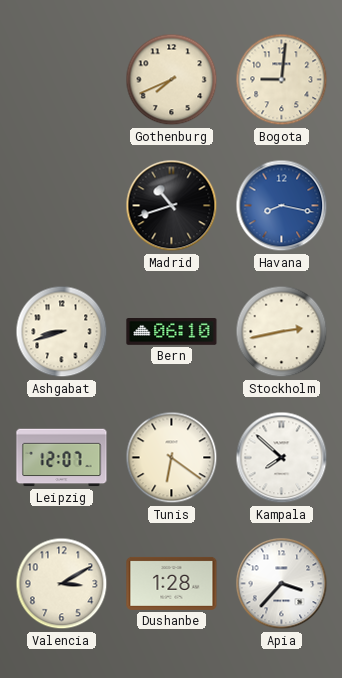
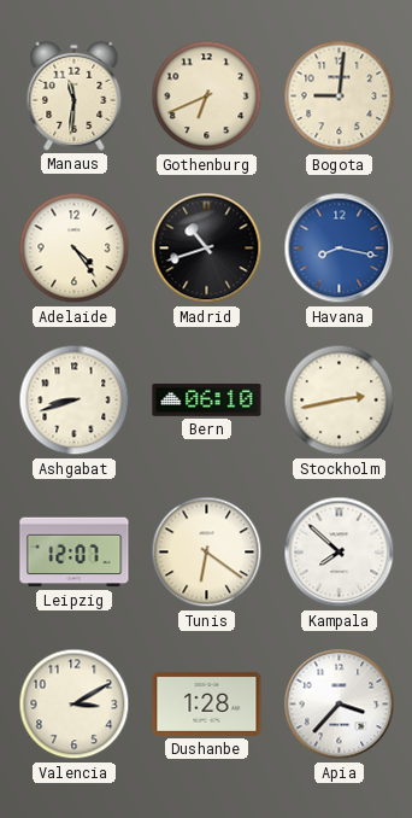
Manaus: none -> 11:31 (75, 95)
Gothenburg: 7:41 -> 6:41 (207, 97)
Adelaide: none -> 4:24 (75, 249)
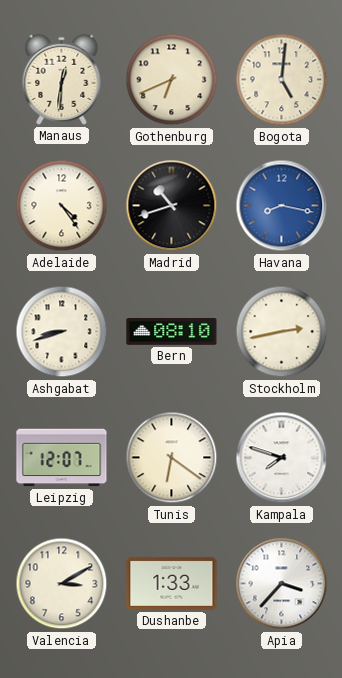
Manaus: 11:31 -> 12:31 (62, 79)
Bogota: 9:01 -> 5:01 (282, 80)
Bern: 06:10 -> 08:10 (172, 332)
Kampala: 7:52 -> 7:48 (282, 458)
Dushanbe: 1:28 -> 1:33 (172, 583)
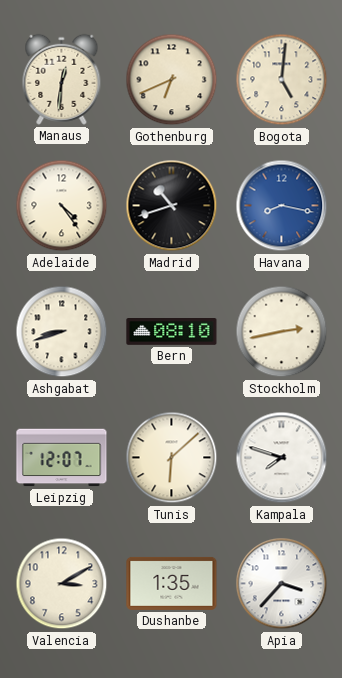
Tunis: 6:21 -> 6:08 (172, 458)
Dushanbe: 1:33 -> 1:35 (172, 583)
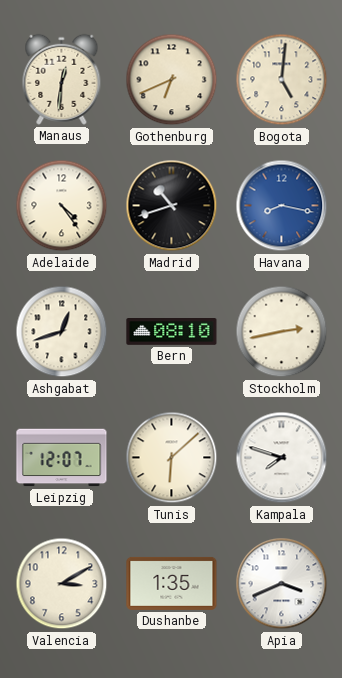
Ashgabat: 8:42 -> 12:42 (62, 332)
Apia: 3:37 -> 3:41 (282, 584)
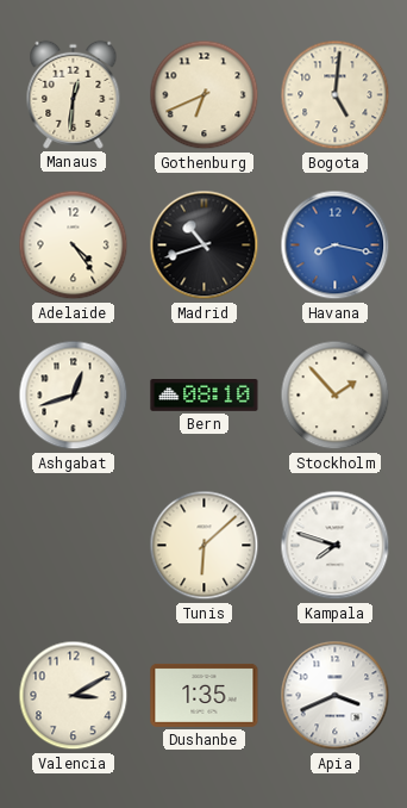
Stockholm: 2:43 -> 1:53 (336, 396)
Leipzig: 12:07 -> none (62, 458)
